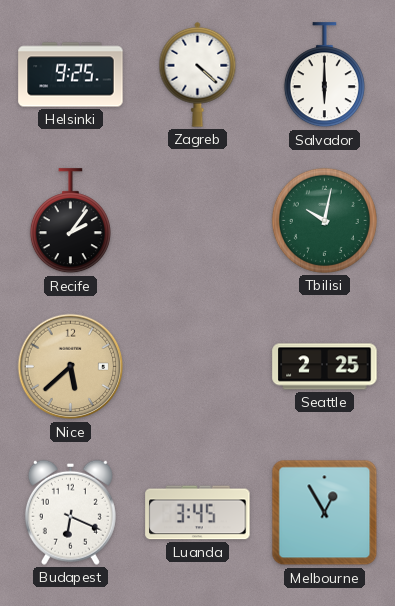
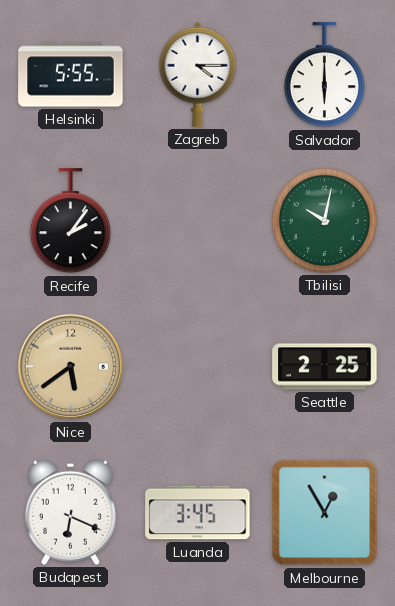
Helsinki: 9:25 -> 5:55 (71, 75)
Zagreb: 4:22 -> 4:15 (198, 74)
Nice: 5:38 -> 5:39 (71, 367)
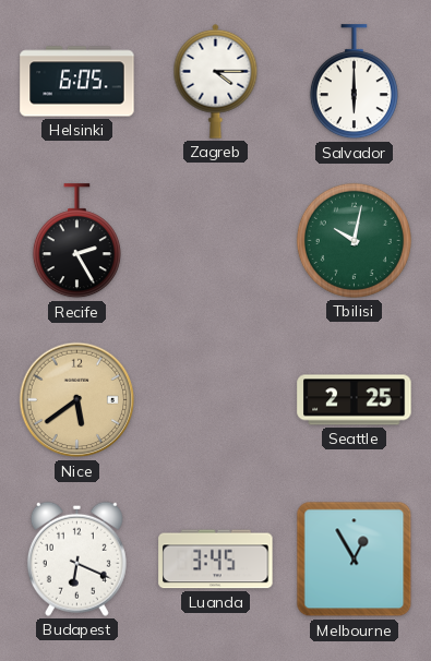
Helsinki: 5:55 -> 6:05 (77, 82)
Recife: 2:06 -> 2:25 (76, 241)
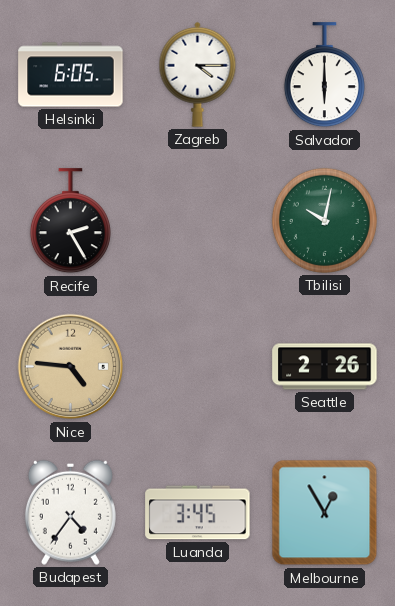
Nice: 5:39 -> 4:46 (71, 367)
Seattle: 2:25 -> 2:26 (325, 367)
Budapest: 6:19 -> 4:36 (70, 512)
